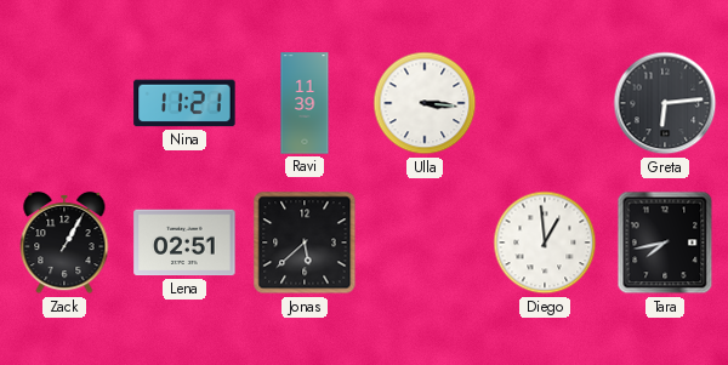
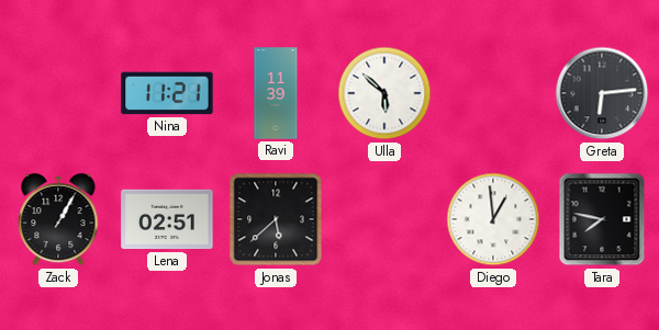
Ulla: 3:16 -> 5:52 (384, 93)
Tara: 7:43 -> 7:47 (602, 219)
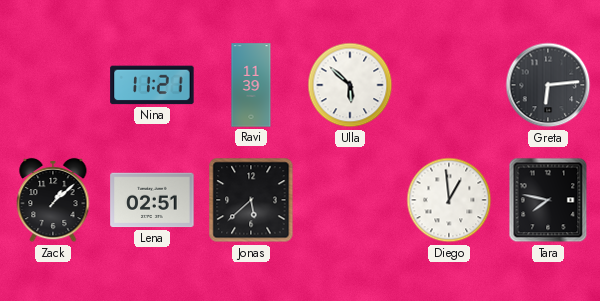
Zack: 1:05 -> 1:08 (53, 200)
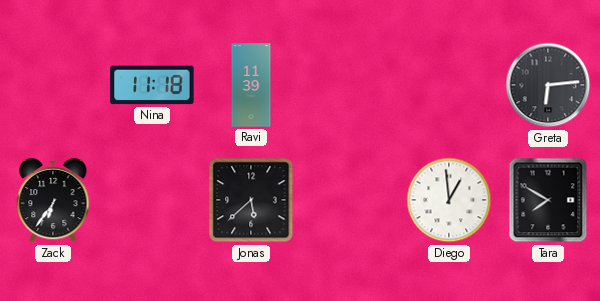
Nina: 11:21 -> 11:18 (152, 85)
Ulla: 5:52 -> none (350, 85)
Zack: 1:08 -> 6:36 (53, 200)
Lena: 02:51 -> none (152, 200)
Tara: 7:47 -> 7:50 (548, 200)
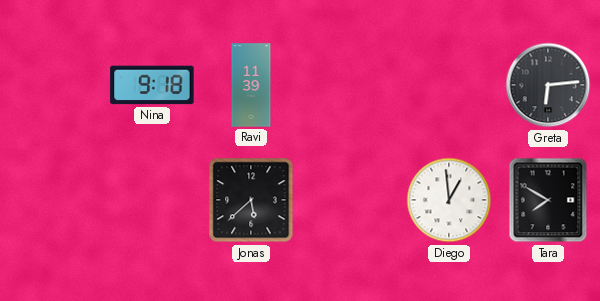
Nina: 11:18 -> 9:18 (152, 85)
Zack: 6:36 -> none (53, 200)
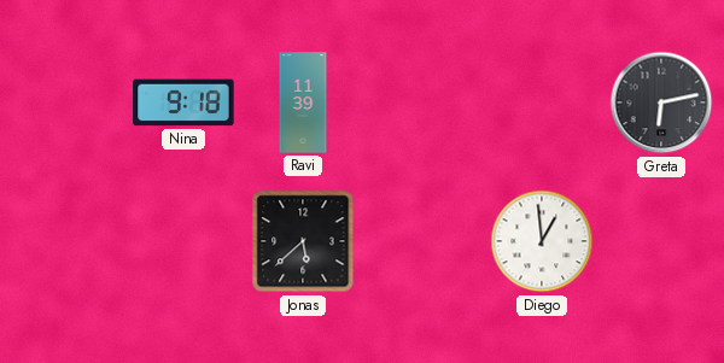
Greta: 6:14 -> 6:13 (661, 103)
Tara: 7:50 -> none (548, 200)
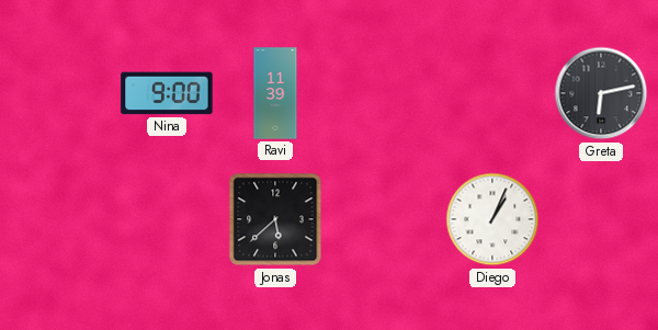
Nina: 9:18 -> 9:00 (167, 93)
Diego: 12:59 -> 1:04 (492, 219)
